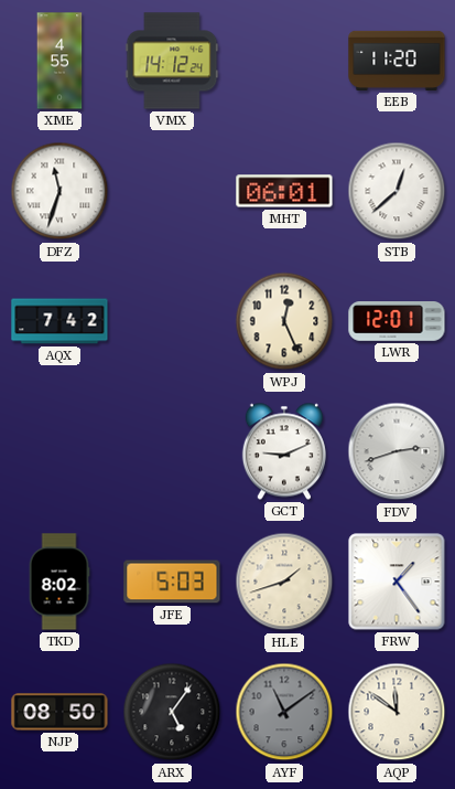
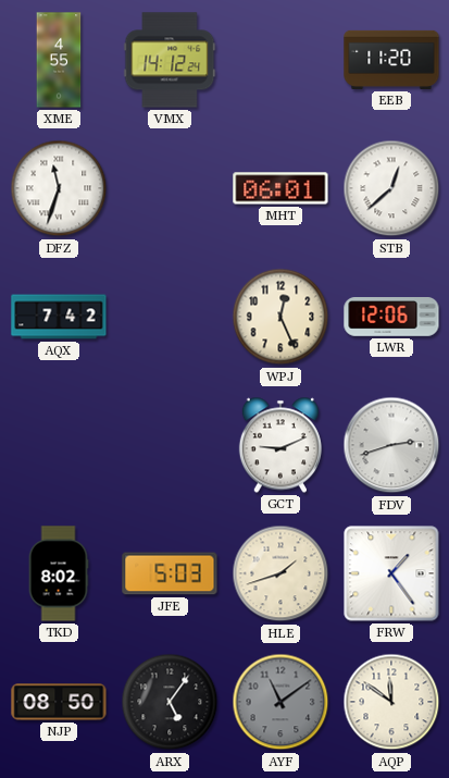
LWR: 12:01 -> 12:06 (391, 318)
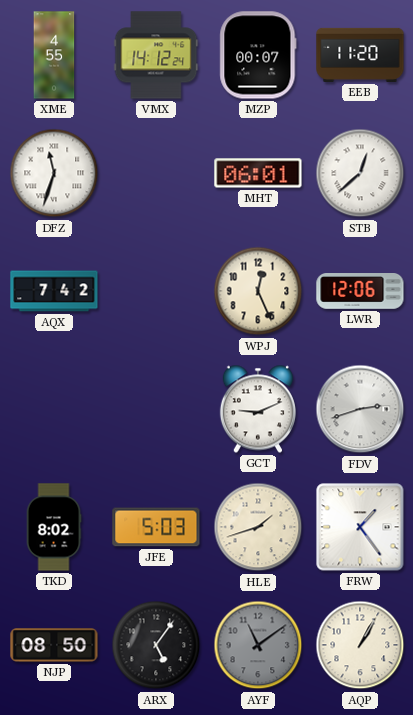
MZP: none -> 00:07 (258, 55)
AQP: 11:51 -> 1:05 (360, 645)
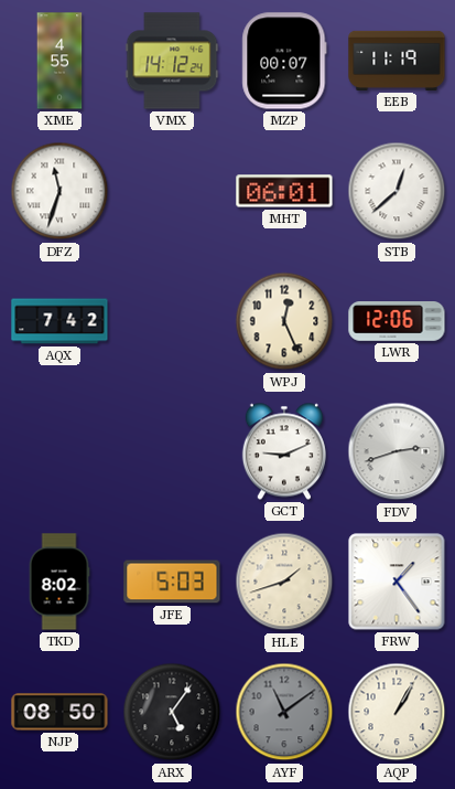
EEB: 11:20 -> 11:19 (397, 61)
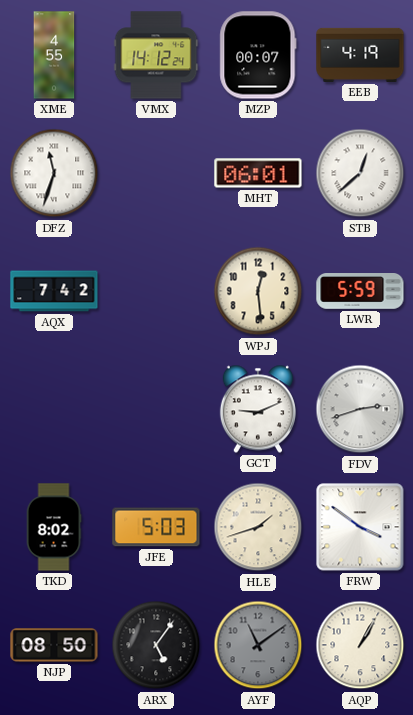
EEB: 11:19 -> 4:19 (360, 55)
WPJ: 12:26 -> 12:29 (258, 291)
LWR: 12:06 -> 5:59 (360, 292)
FRW: 1:24 -> 3:51 (360, 527)
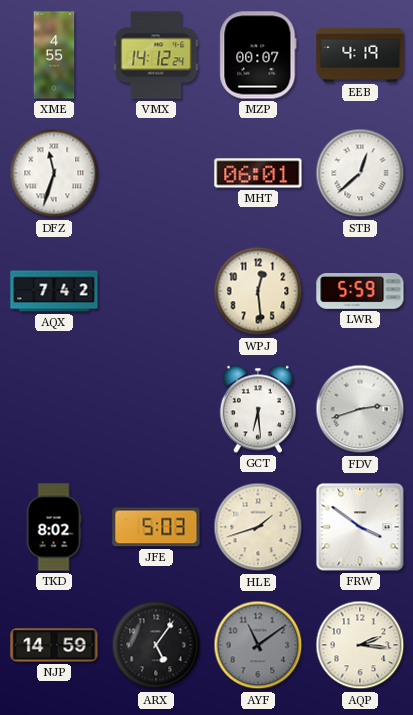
GCT: 9:11 -> 6:29 (258, 409)
NJP: 08:50 -> 14:59 (54, 645)
AQP: 1:05 -> 2:16 (360, 645)
